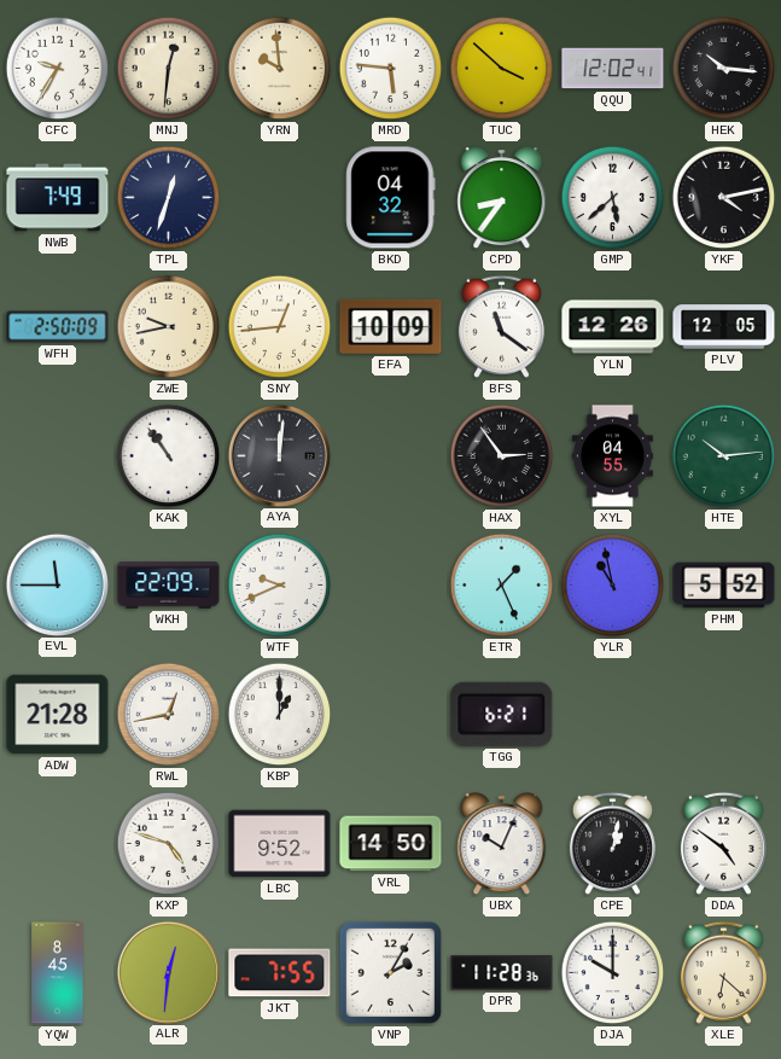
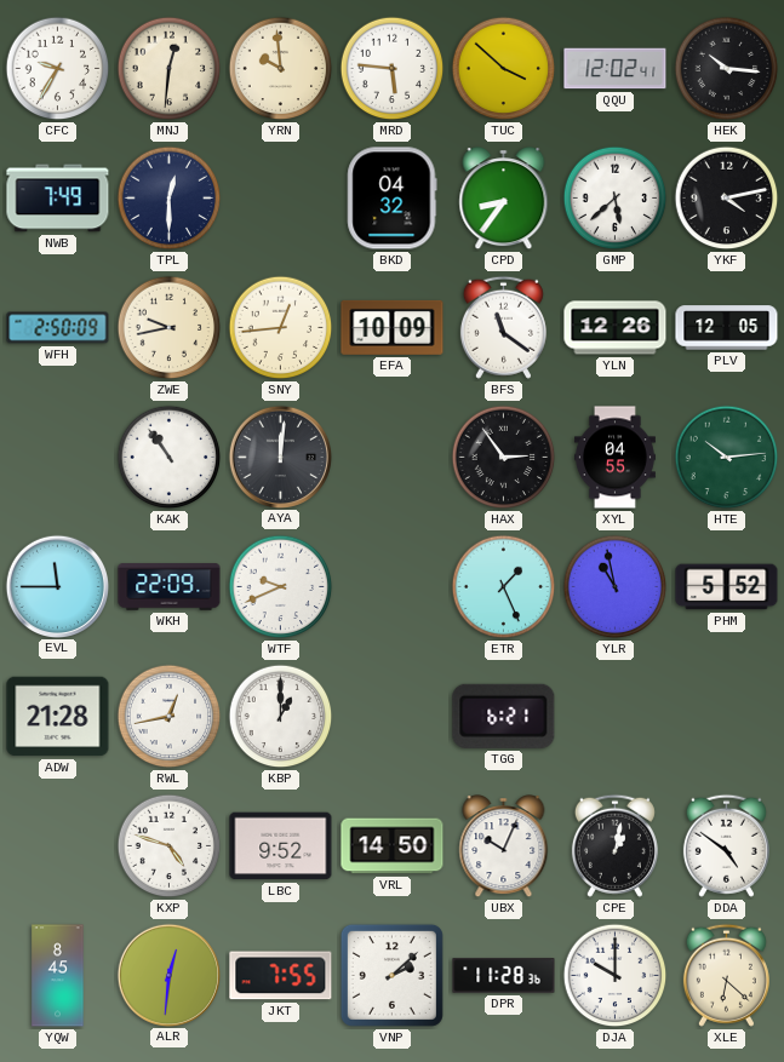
TPL: 12:33 -> 12:30 (170, 199)
VNP: 2:05 -> 2:08 (391, 975)
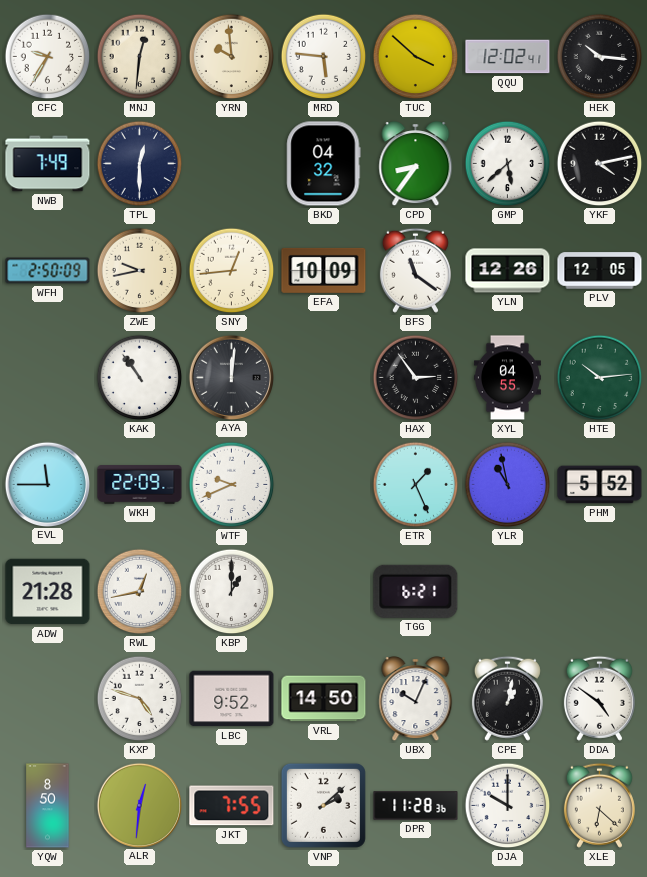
YQW: 8:45 -> 8:50 (48, 806)
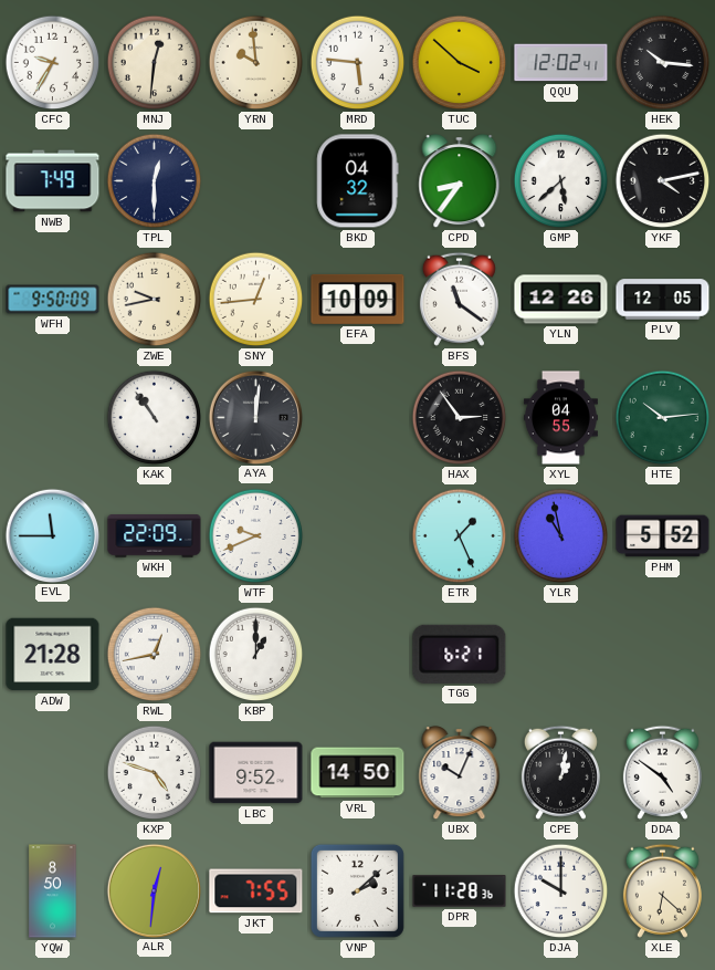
WFH: 2:50 -> 9:50 (53, 300)
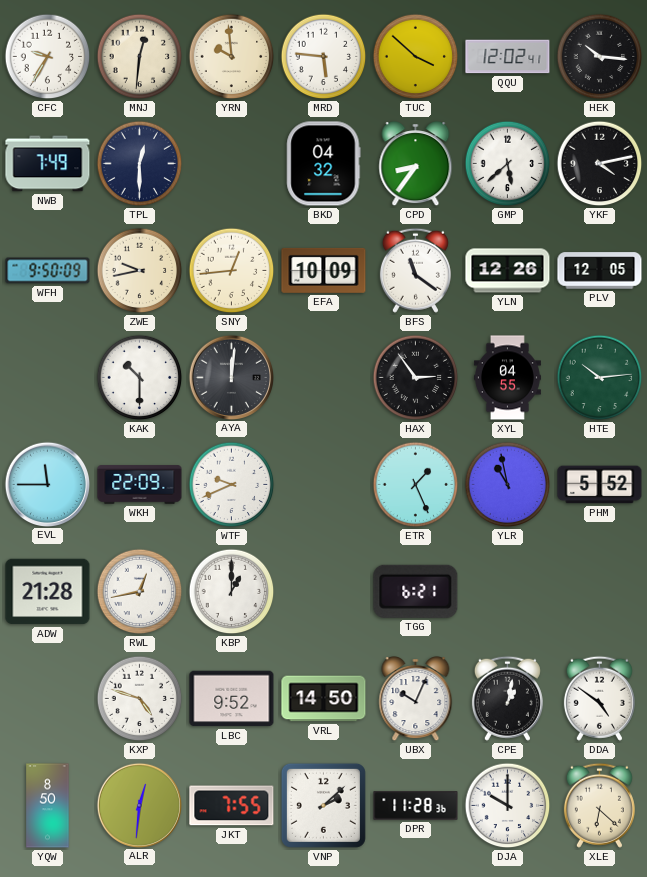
KAK: 10:54 -> 10:30 (140, 378)
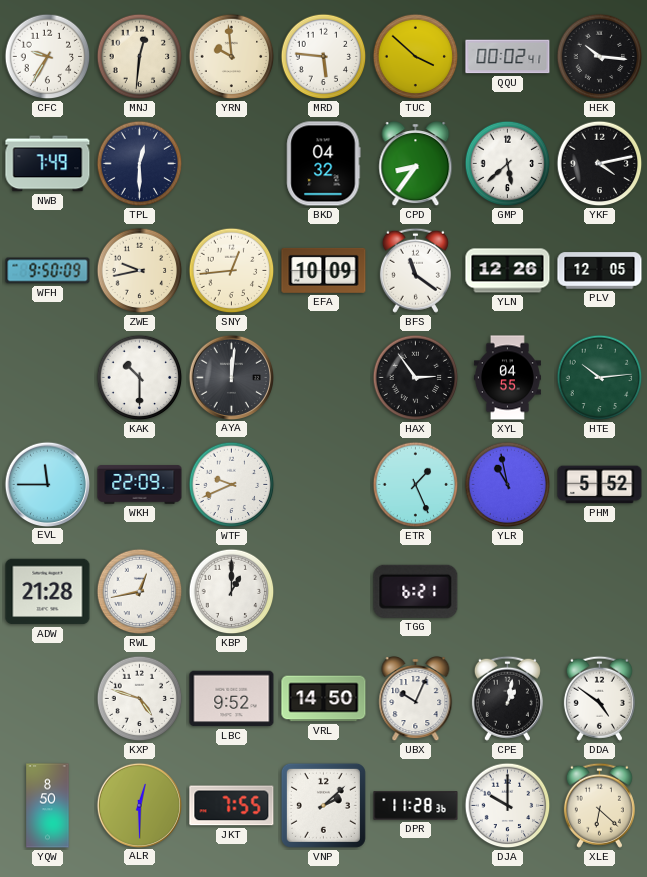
QQU: 12:02 -> 00:02 (508, 57)
ALR: 12:31 -> 12:30 (139, 805)
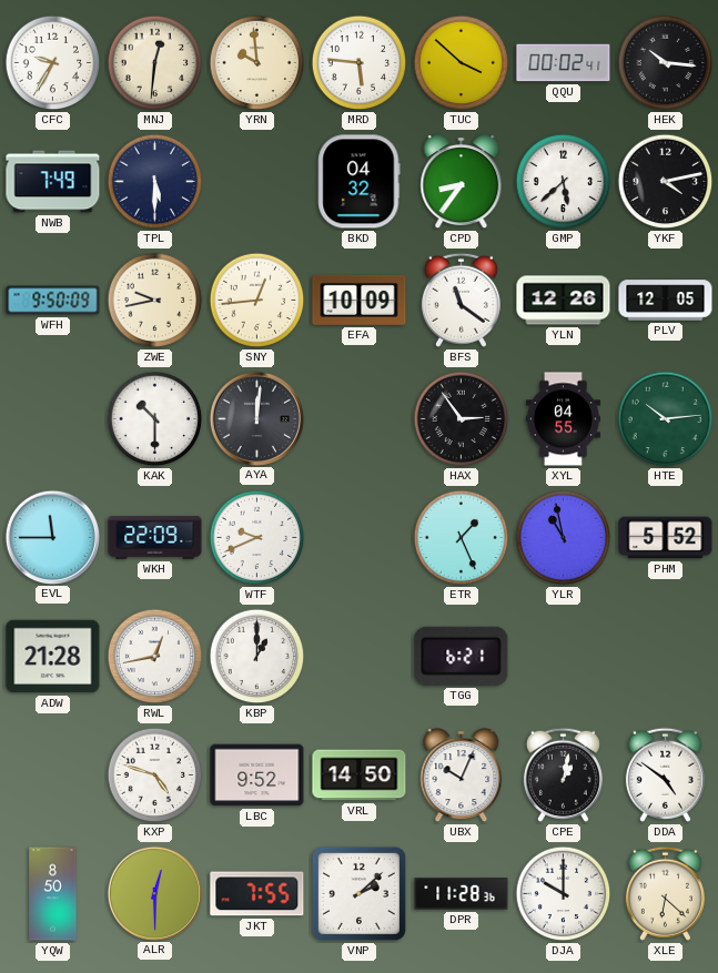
TPL: 12:30 -> 5:30 (155, 182)
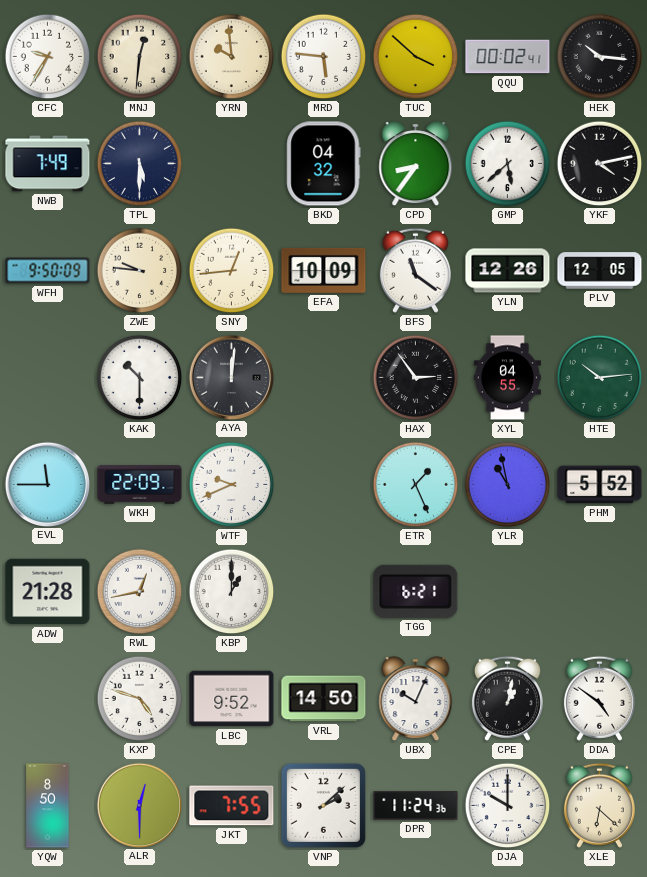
ZWE: 9:43 -> 9:46 (140, 271)
DPR: 11:28 -> 11:24 (416, 806)
